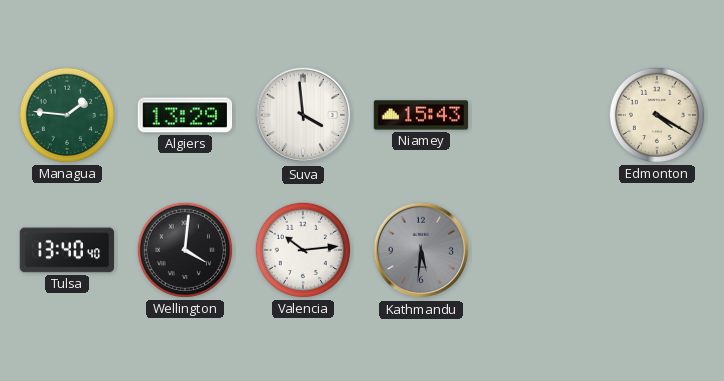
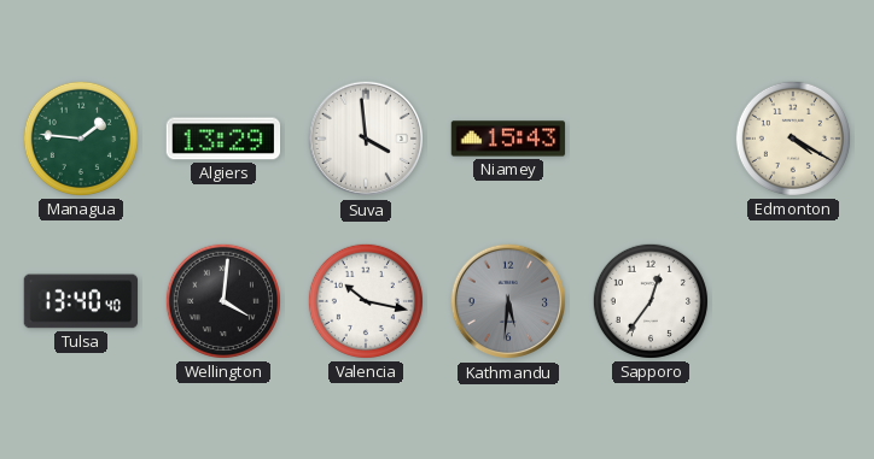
Valencia: 10:14 -> 10:17 (366, 301)
Sapporo: none -> 12:36 (651, 301)
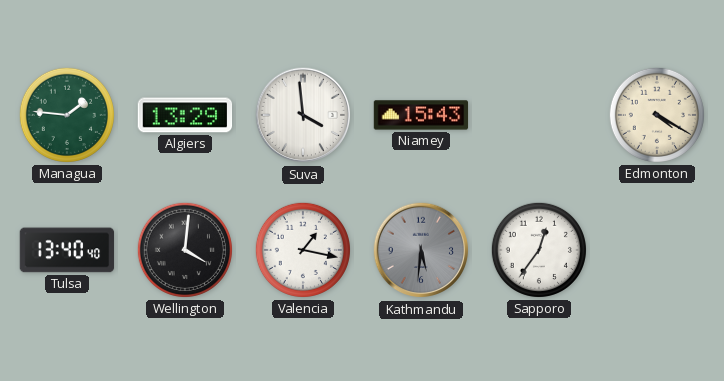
Valencia: 10:17 -> 1:17 (303, 250)
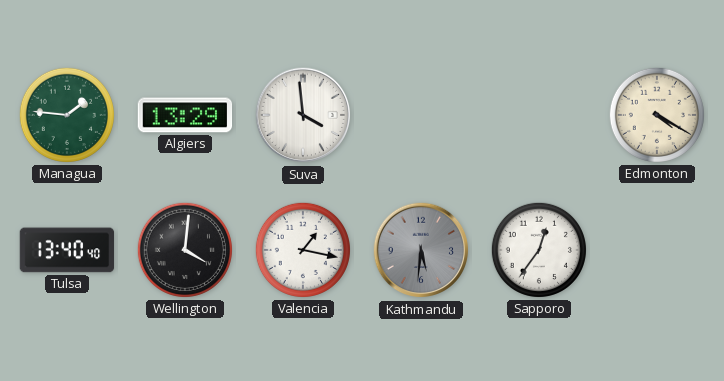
Niamey: 15:43 -> none (421, 115)
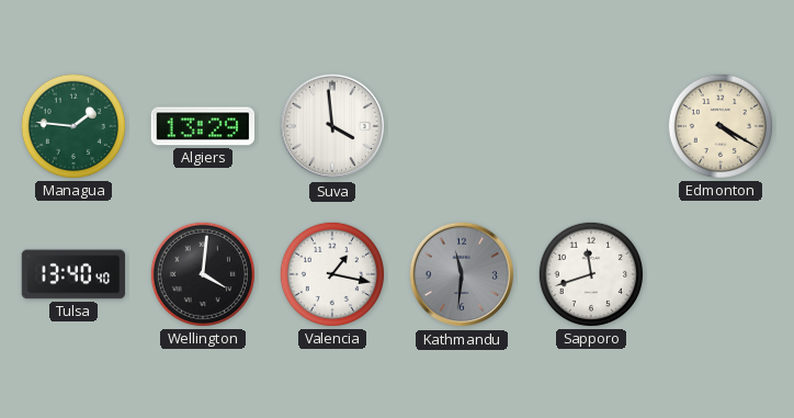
Kathmandu: 5:31 -> 11:31 (462, 274)
Sapporo: 12:36 -> 11:42 (591, 274)
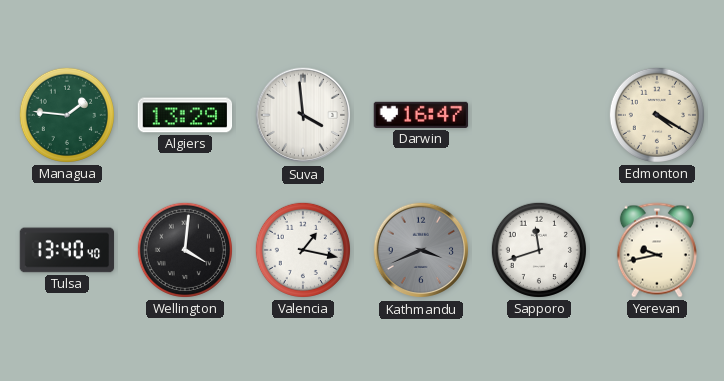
Darwin: none -> 16:47 (421, 115)
Kathmandu: 11:31 -> 3:41 (421, 250)
Yerevan: none -> 9:43 (657, 250)
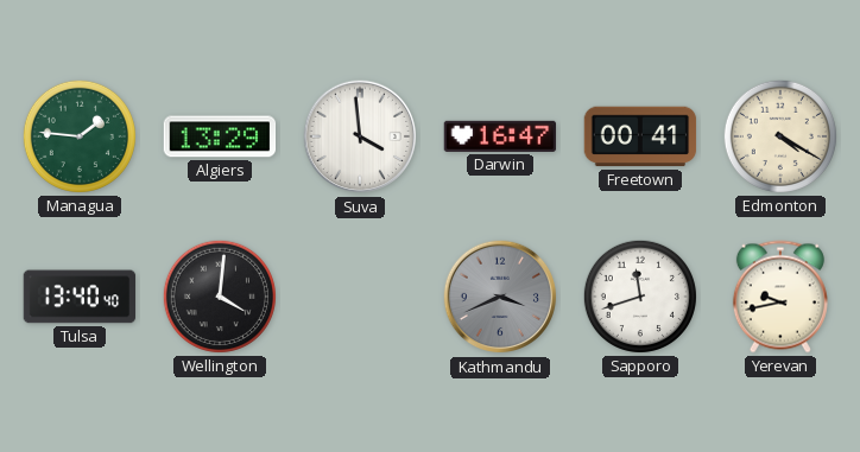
Freetown: none -> 00:41 (640, 136)
Valencia: 1:17 -> none (303, 250)
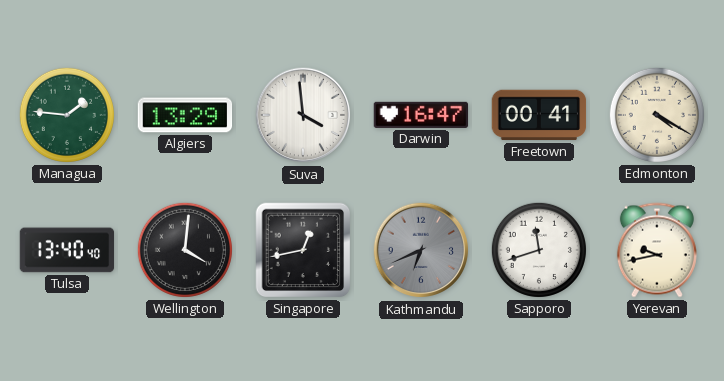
Singapore: none -> 12:43 (303, 250)
Kathmandu: 3:41 -> 6:41 (421, 250)
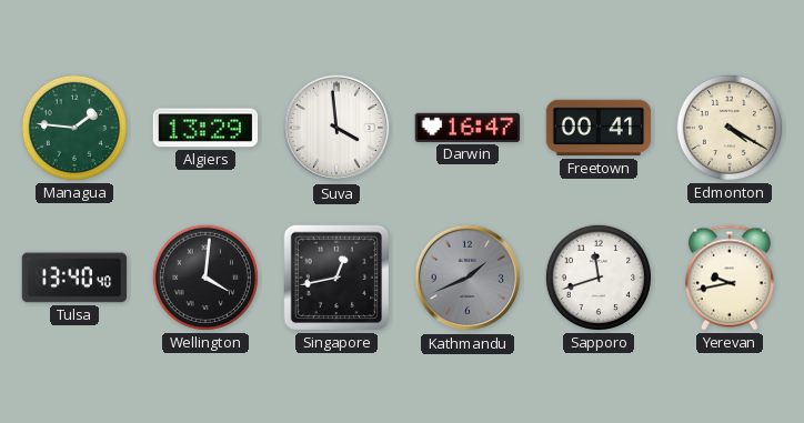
Kathmandu: 6:41 -> 1:41 (468, 278)
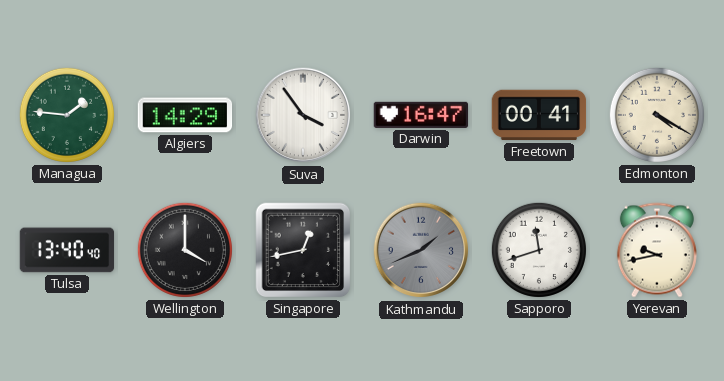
Algiers: 13:29 -> 14:29 (185, 115)
Suva: 3:59 -> 3:54 (303, 115)
Wellington: 4:01 -> 4:00 (185, 250)
